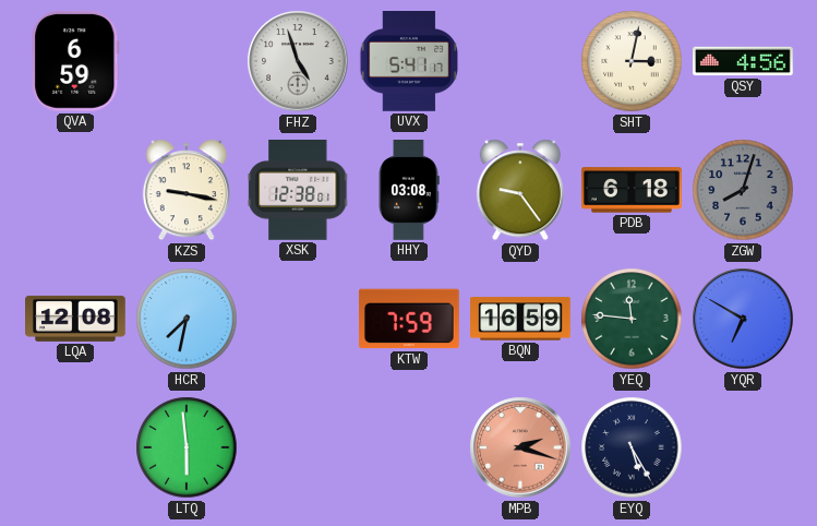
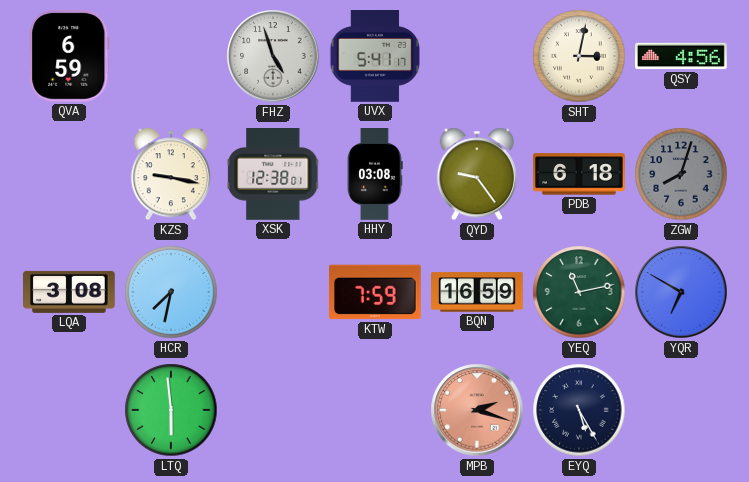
LQA: 12:08 -> 3:08 (70, 292)
YEQ: 11:46 -> 11:13 (579, 292)
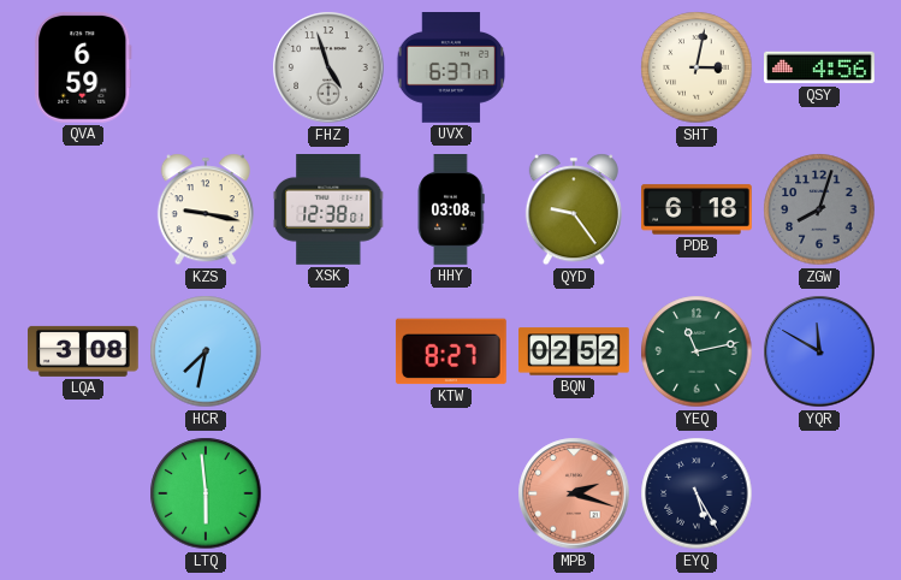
UVX: 5:41 -> 6:37 (450, 69)
KTW: 7:59 -> 8:27 (451, 351)
BQN: 16:59 -> 02:52 (574, 351)
YQR: 6:50 -> 11:50 (819, 351)
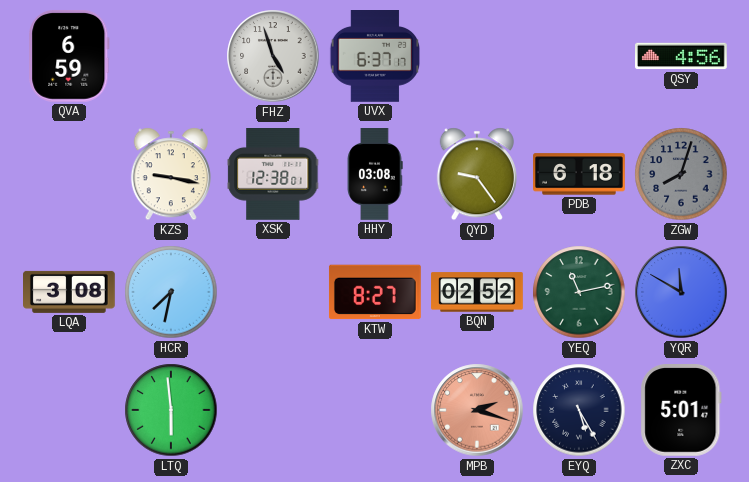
SHT: 3:02 -> none (697, 67)
ZXC: none -> 5:01 (681, 411)
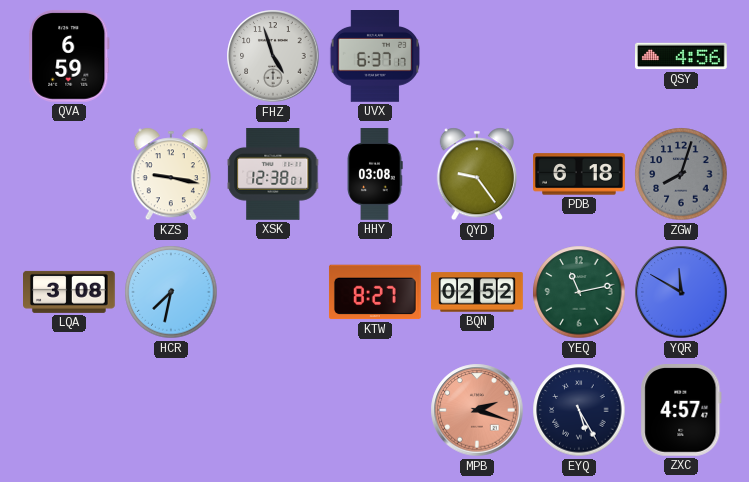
LTQ: 5:59 -> none (171, 410)
ZXC: 5:01 -> 4:57 (681, 411)
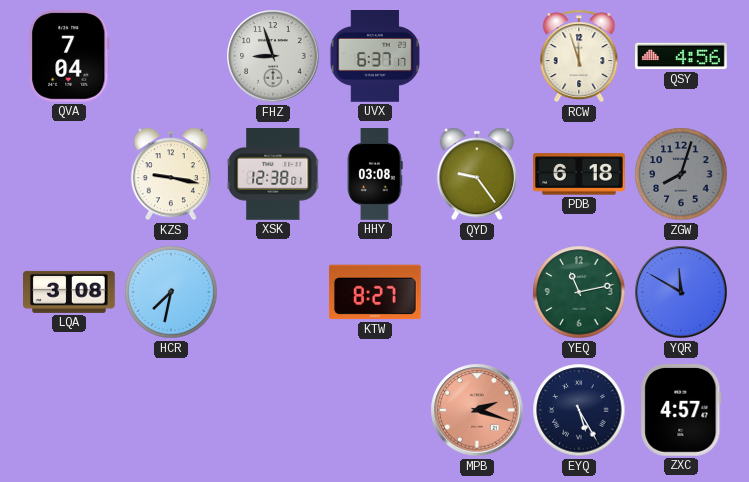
QVA: 6:59 -> 7:04 (69, 56)
FHZ: 4:57 -> 8:57 (273, 56)
RCW: none -> 11:57 (579, 56)
BQN: 02:52 -> none (477, 292)
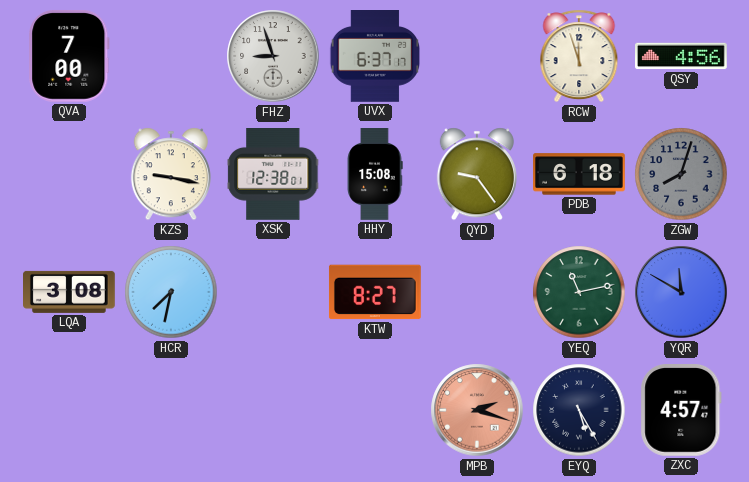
QVA: 7:04 -> 7:00 (69, 56)
HHY: 03:08 -> 15:08 (375, 175)
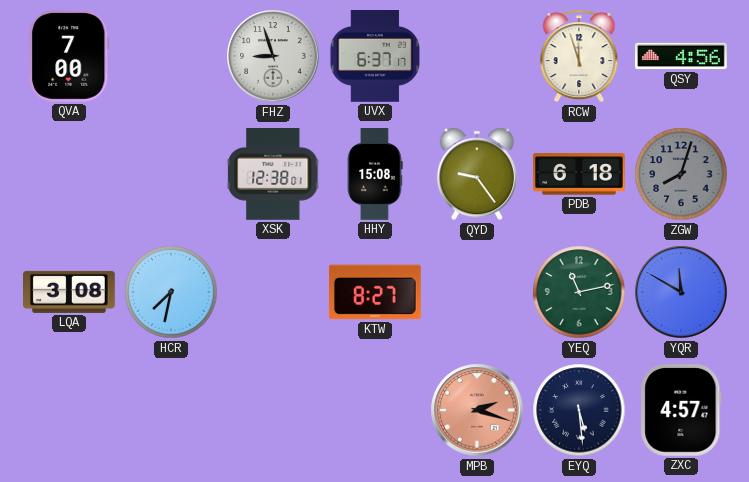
KZS: 9:17 -> none (171, 174)
EYQ: 5:25 -> 5:29 (579, 410)
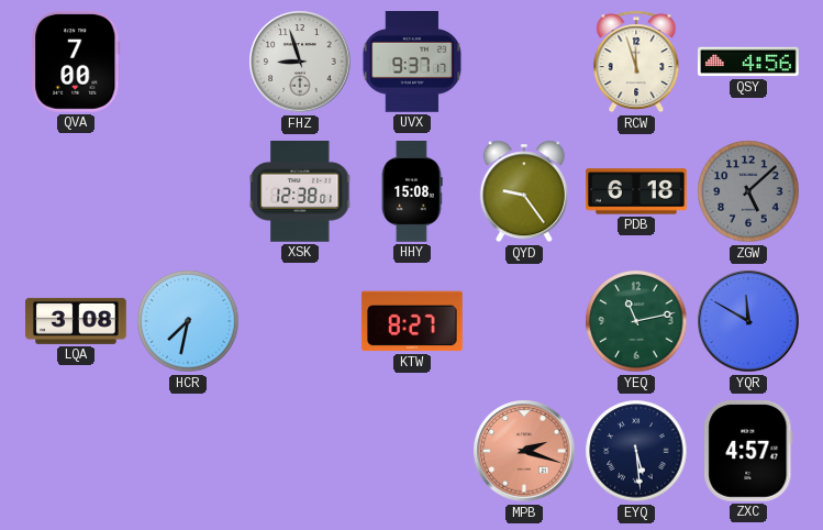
UVX: 6:37 -> 9:37 (411, 63)
ZGW: 8:03 -> 5:08 (748, 191)
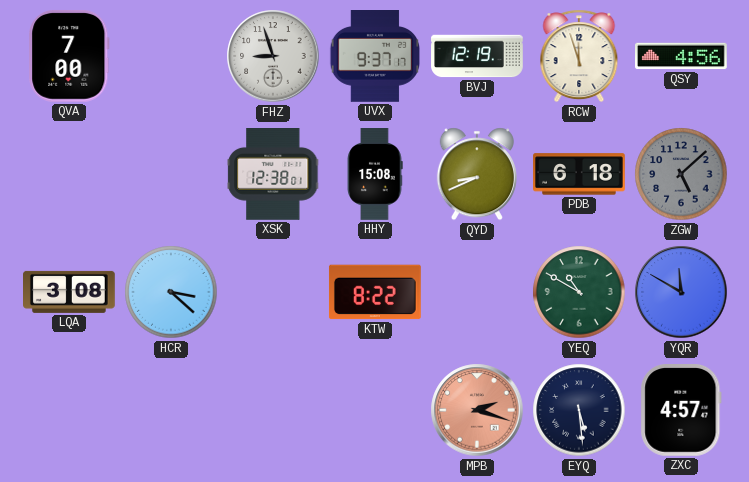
BVJ: none -> 12:19 (477, 56)
QYD: 9:24 -> 8:41 (477, 174)
HCR: 7:32 -> 3:22 (171, 292)
KTW: 8:27 -> 8:22 (375, 292)
YEQ: 11:13 -> 10:50 (579, 292)
